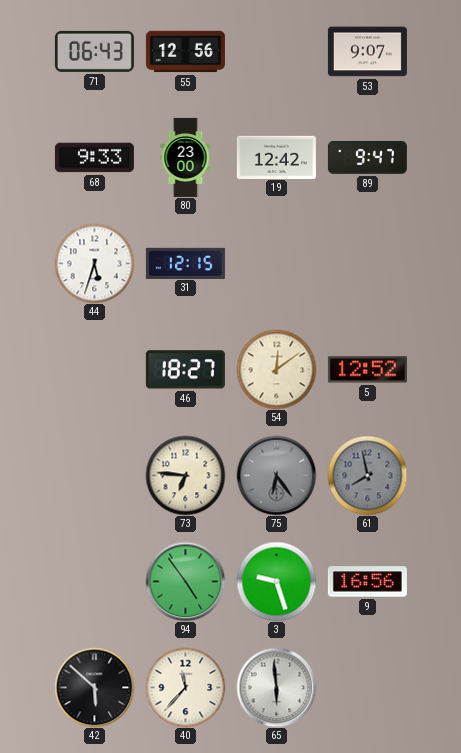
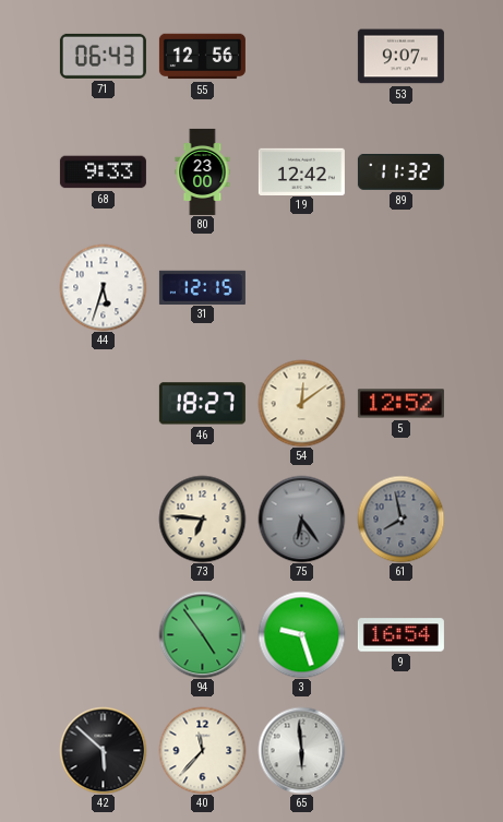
89: 9:47 -> 11:32 (400, 171)
9: 16:56 -> 16:54 (400, 635)
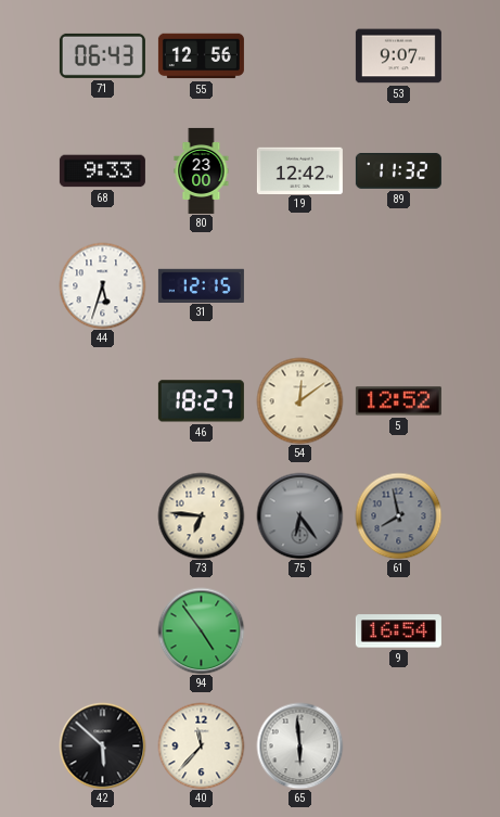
3: 9:27 -> none (301, 634)
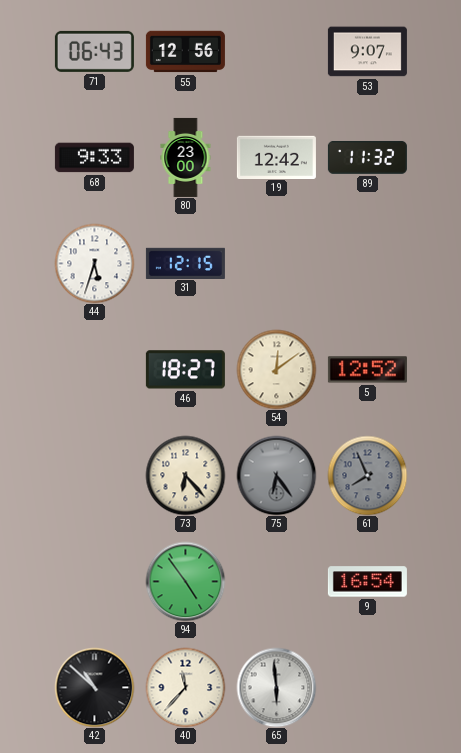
73: 6:46 -> 6:23 (185, 475)
61: 7:58 -> 7:56 (367, 475)
42: 5:52 -> 10:52 (94, 687)
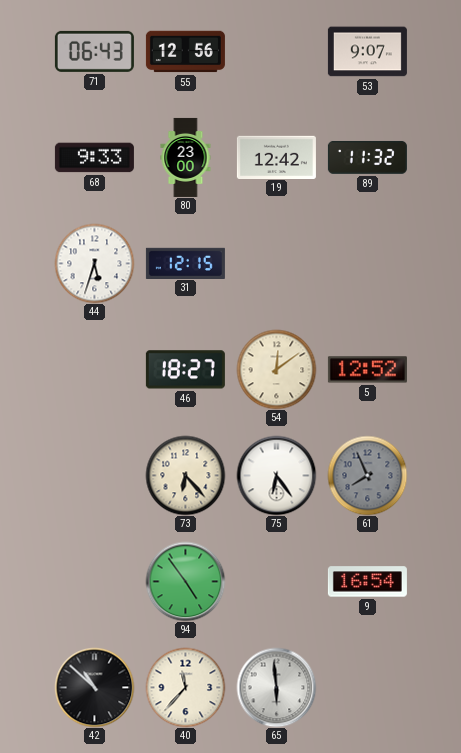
75 dial: grey -> white (276, 475)
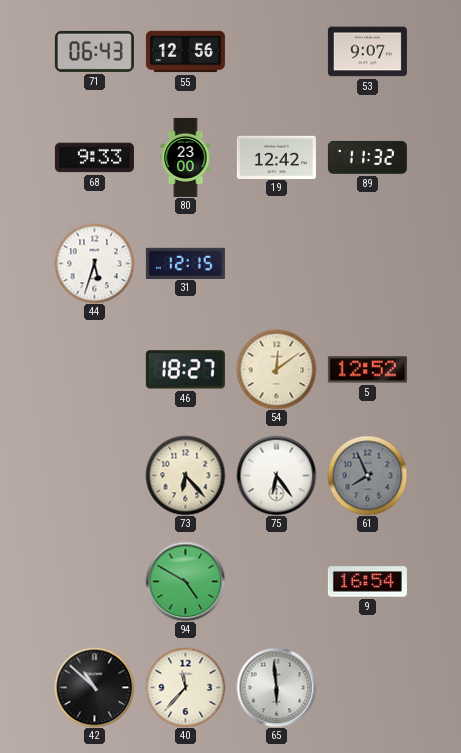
94: 4:54 -> 4:50 (185, 581)
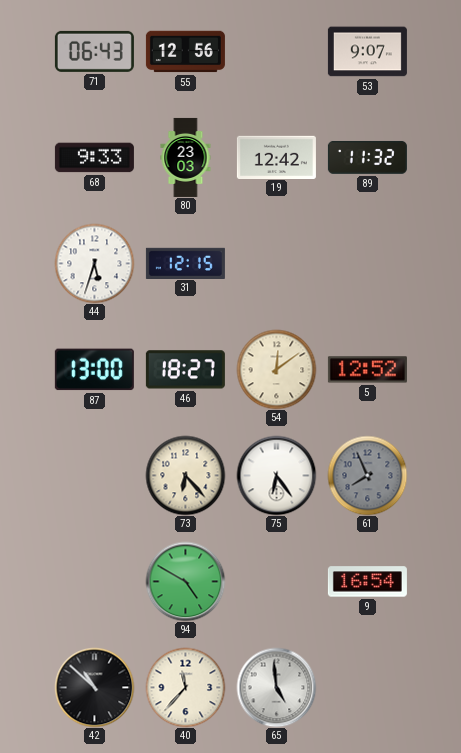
80: 23:00 -> 23:03 (186, 157)
87: none -> 13:00 (94, 370)
65: 5:59 -> 4:59 (276, 687)
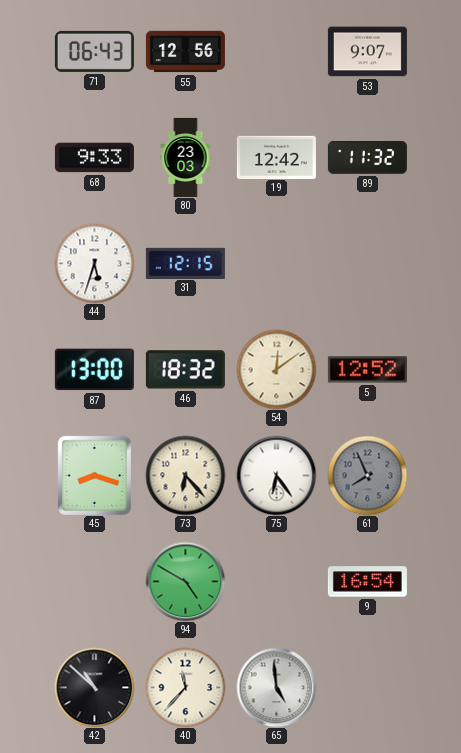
46: 18:27 -> 18:32 (185, 370)
45: none -> 8:18 (94, 475)
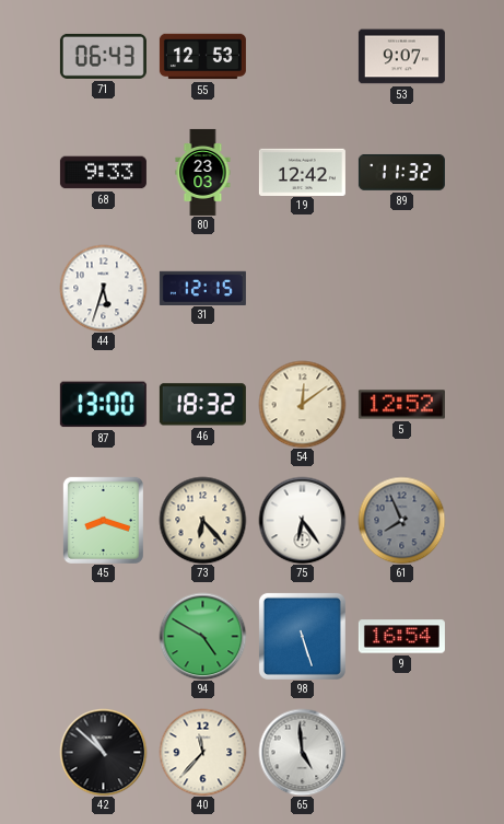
55: 12:56 -> 12:53 (202, 57)
98: none -> 5:27 (302, 636)
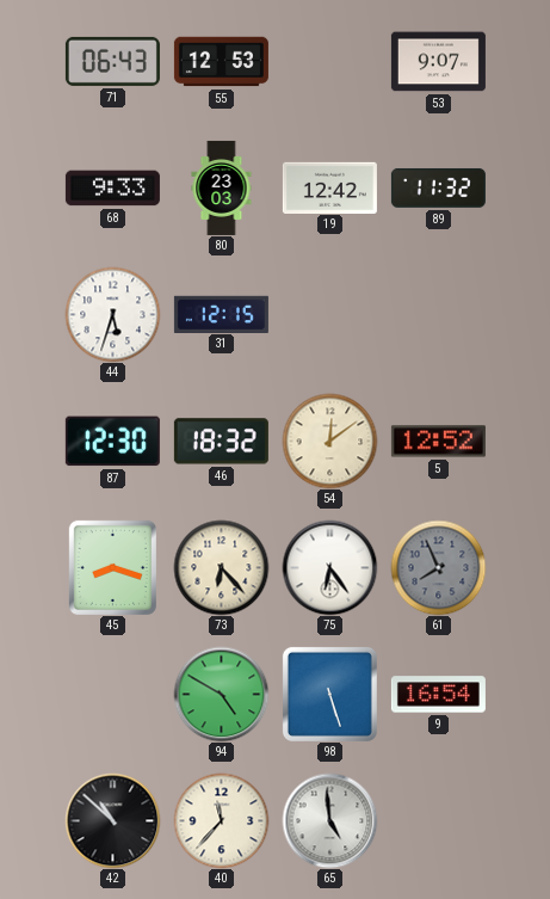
87: 13:00 -> 12:30 (112, 442)
